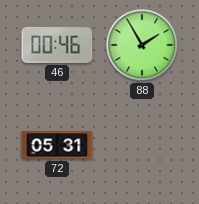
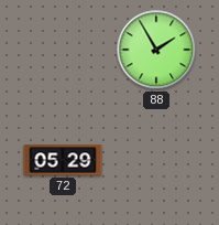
46: 00:46 -> none (57, 45)
72: 05:31 -> 05:29 (63, 160)
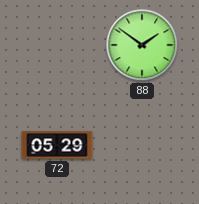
88: 1:55 -> 1:51 (142, 45)
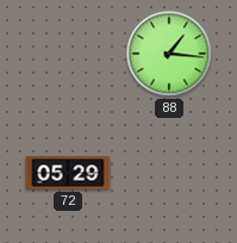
88: 1:51 -> 1:16 (169, 54)
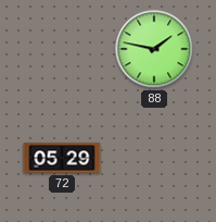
88: 1:16 -> 1:47 (154, 49)
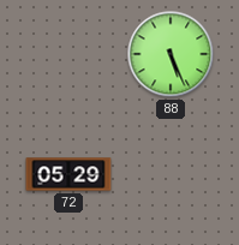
88: 1:47 -> 5:26 (171, 54)
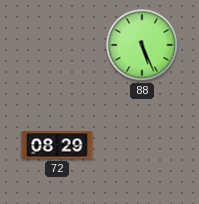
72: 05:29 -> 08:29 (57, 145)
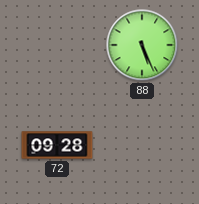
72: 08:29 -> 09:28 (57, 145)
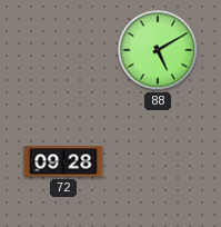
88: 5:26 -> 5:10 (158, 50)
